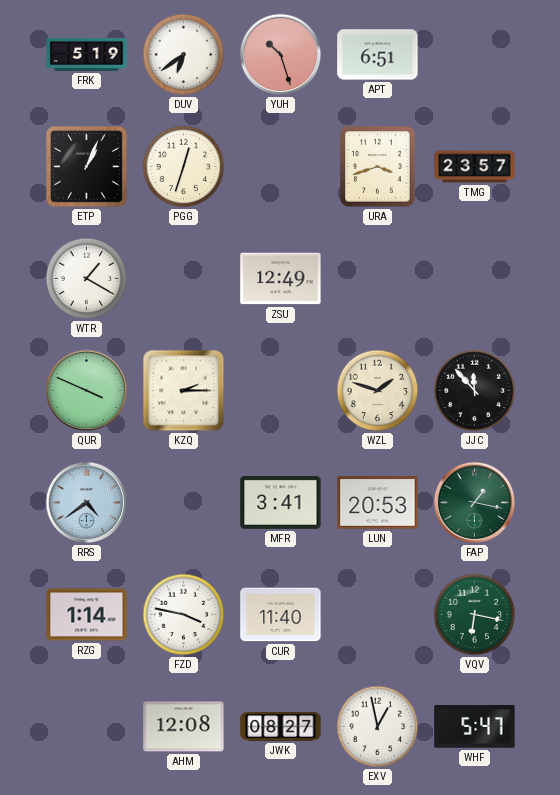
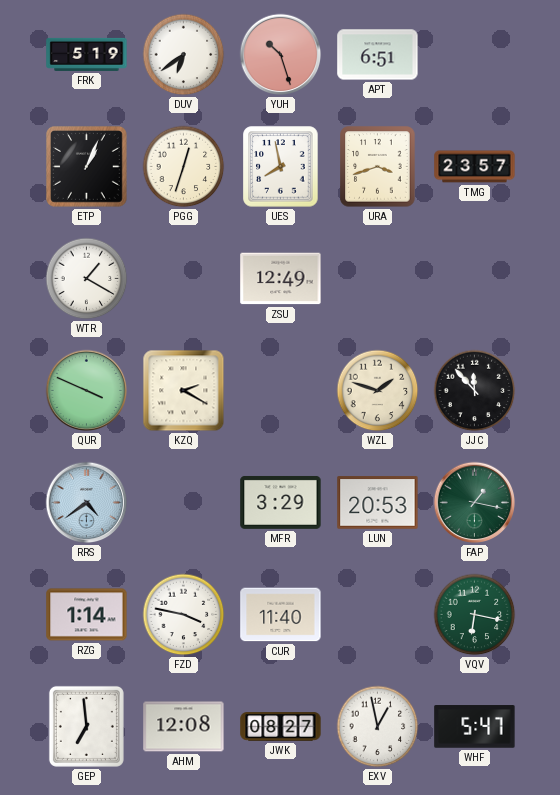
UES: none -> 7:58 (281, 167)
KZQ: 2:15 -> 2:20 (184, 391)
MFR: 3:41 -> 3:29 (281, 502)
GEP: none -> 6:59 (86, 726)
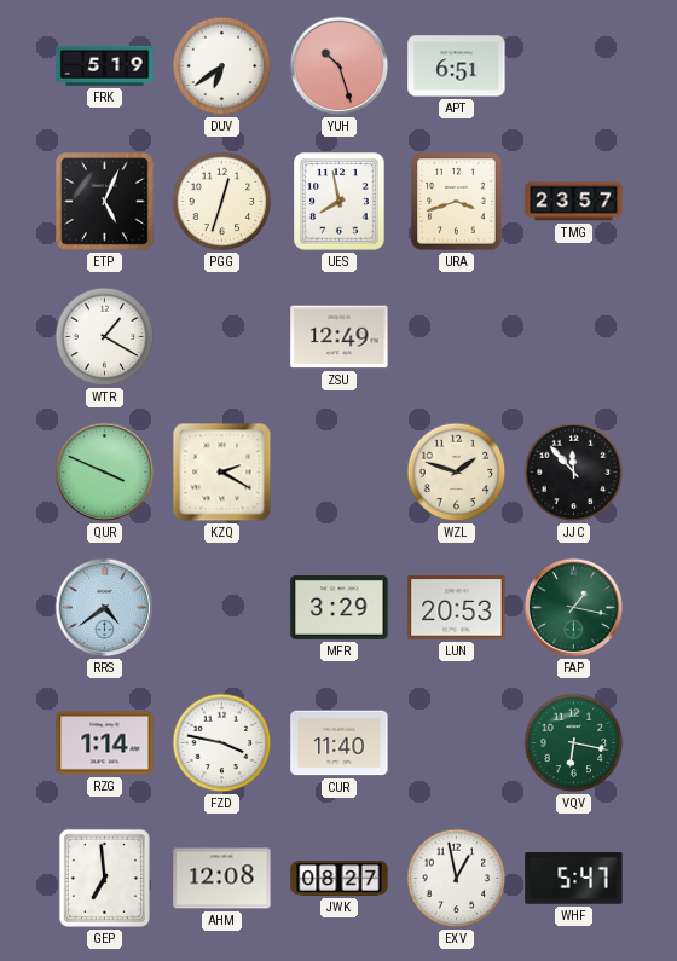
ETP: 1:04 -> 5:04 (105, 202)
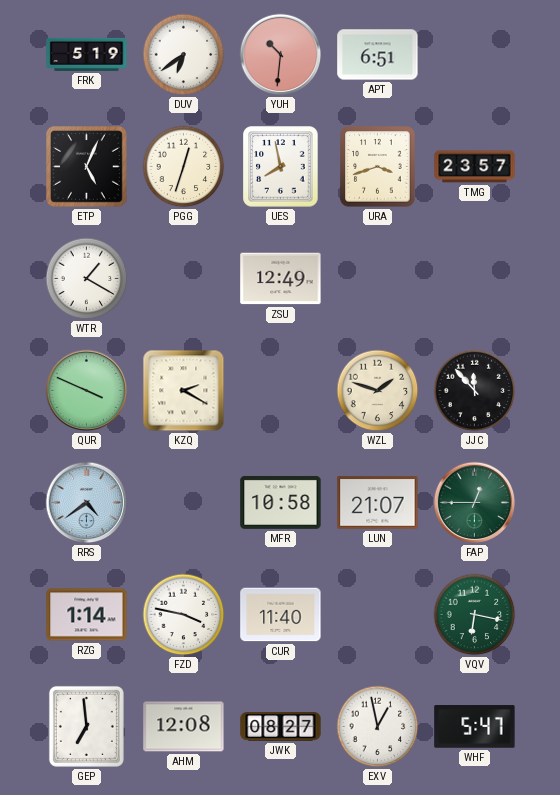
YUH: 10:27 -> 10:31 (281, 55)
MFR: 3:29 -> 10:58 (281, 502)
LUN: 20:53 -> 21:07 (378, 503)
FAP: 1:17 -> 12:45 (475, 503)
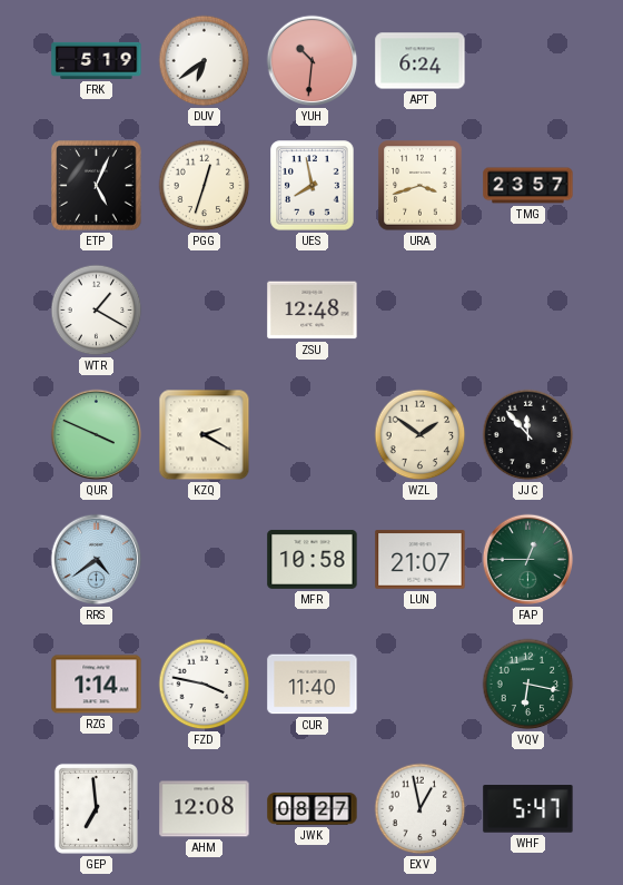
APT: 6:51 -> 6:24 (421, 61)
ZSU: 12:49 -> 12:48 (313, 311)
WZL: 1:48 -> 1:51 (421, 435)
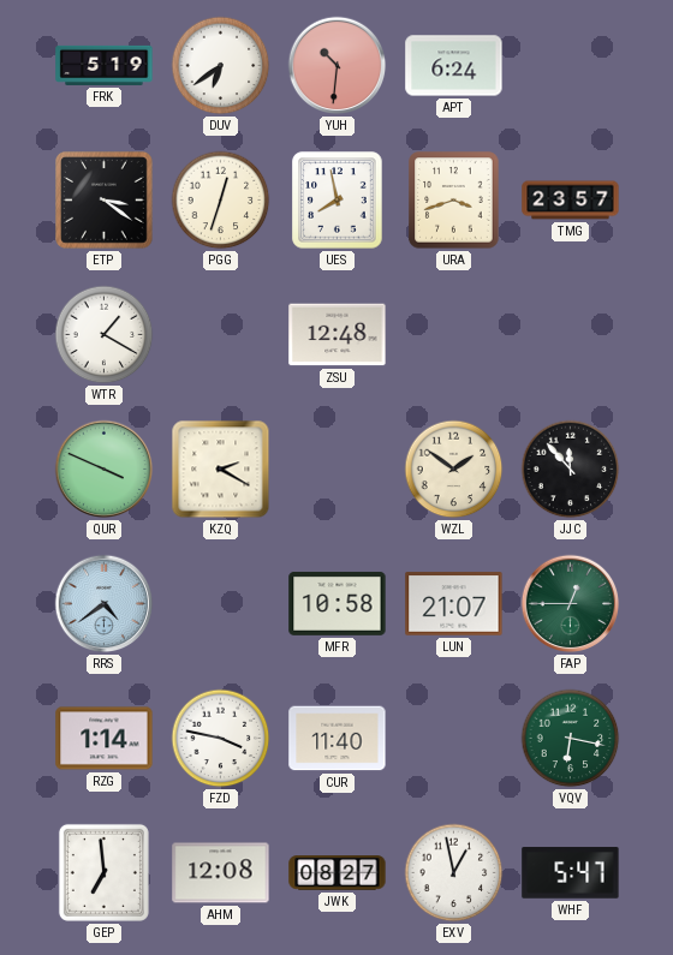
ETP: 5:04 -> 3:21 (105, 201)
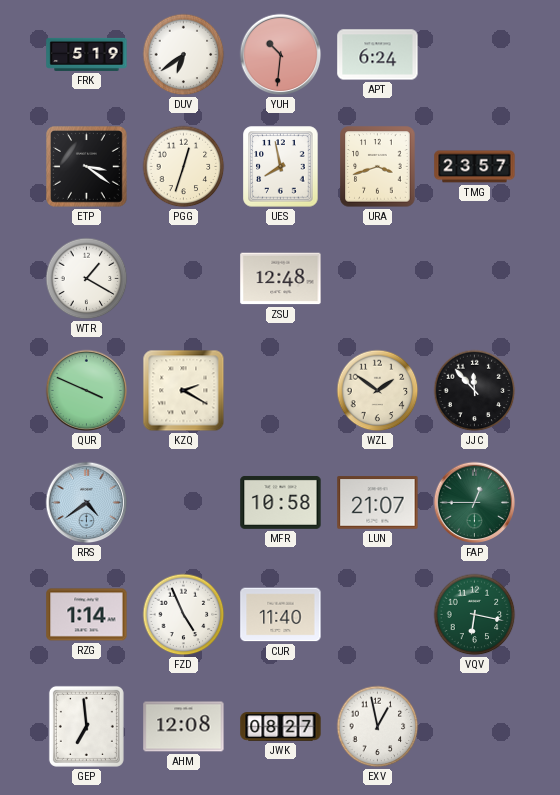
FZD: 3:47 -> 4:56 (184, 615)
WHF: 5:47 -> none (571, 873)
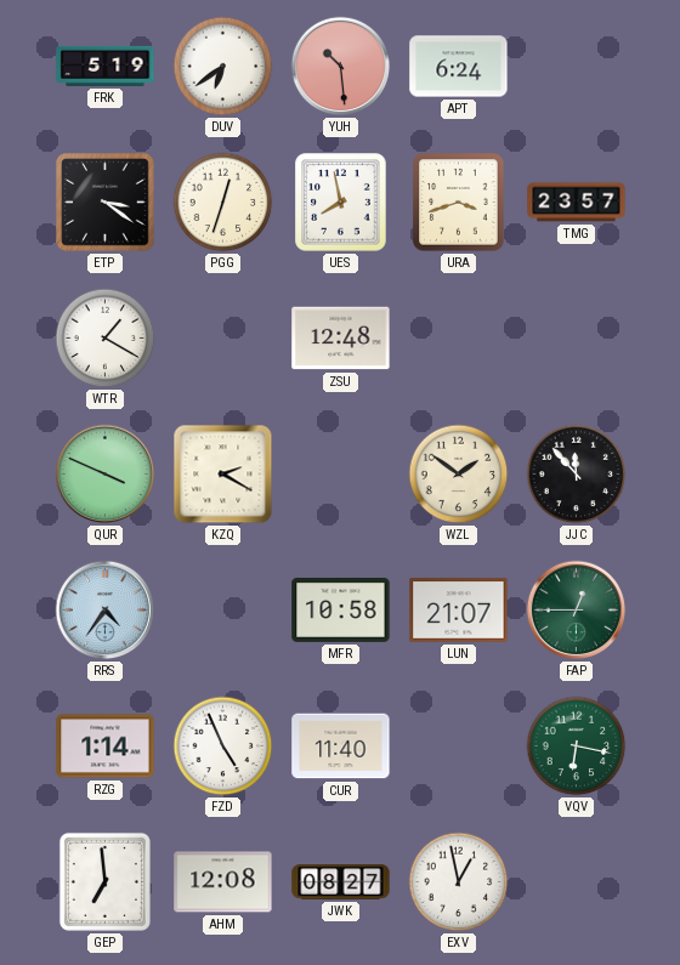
YUH: 10:31 -> 10:29 (341, 67)
RRS: 4:39 -> 4:36 (106, 611)
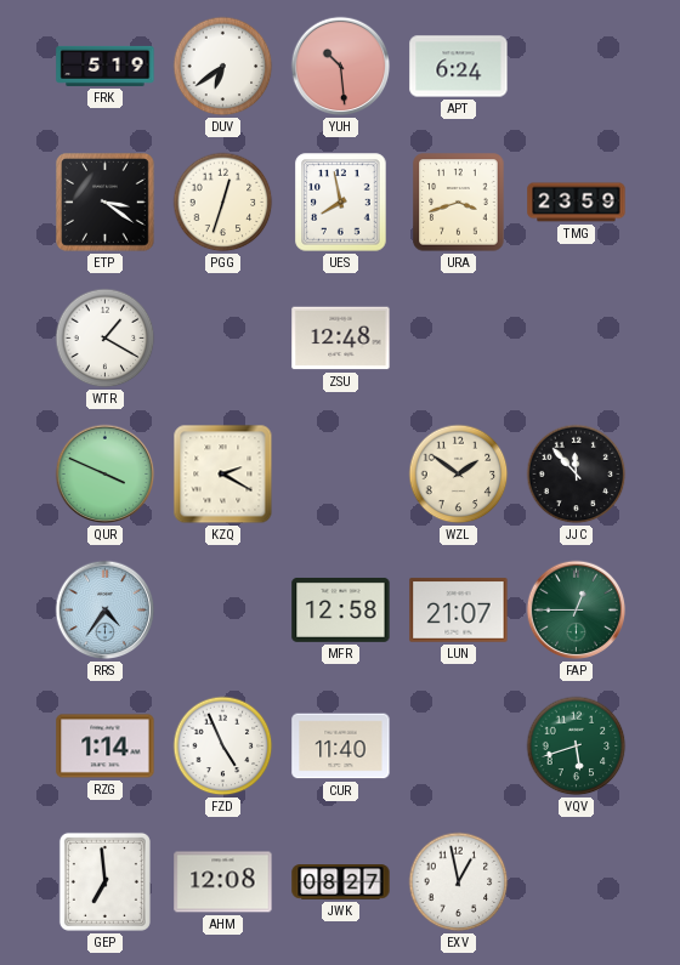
TMG: 23:57 -> 23:59 (577, 203)
MFR: 10:58 -> 12:58 (341, 609)
VQV: 6:17 -> 5:42 (577, 747)
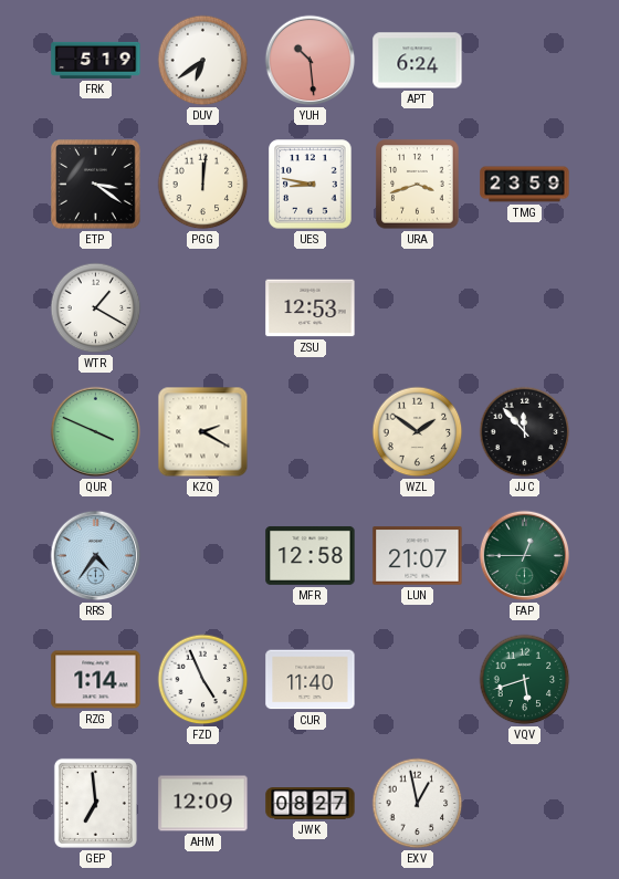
PGG: 12:33 -> 12:01 (203, 185)
UES: 7:58 -> 8:47 (311, 185)
ZSU: 12:48 -> 12:53 (311, 308)
AHM: 12:08 -> 12:09 (203, 804)
